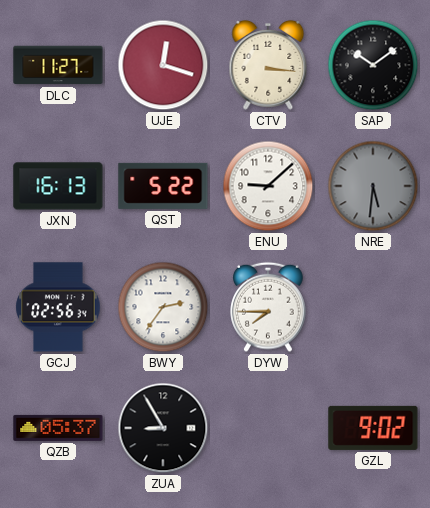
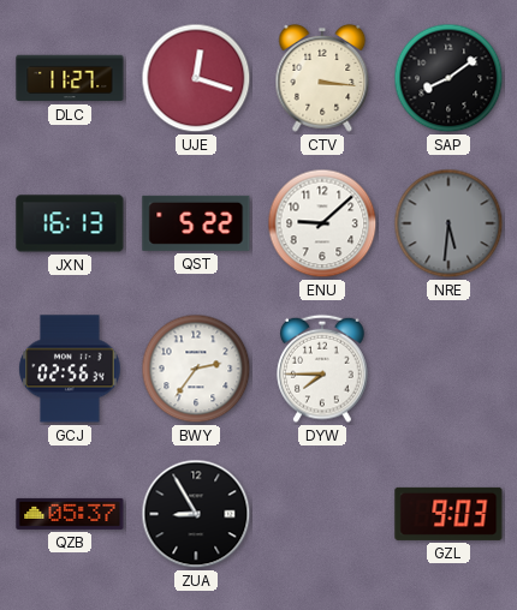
SAP: 10:09 -> 8:09 (448, 78)
GZL: 9:02 -> 9:03 (448, 514)
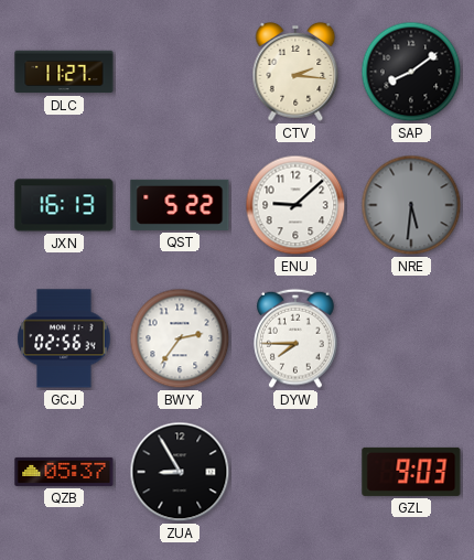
UJE: 12:18 -> none (196, 78)
CTV: 3:16 -> 2:16 (295, 72)
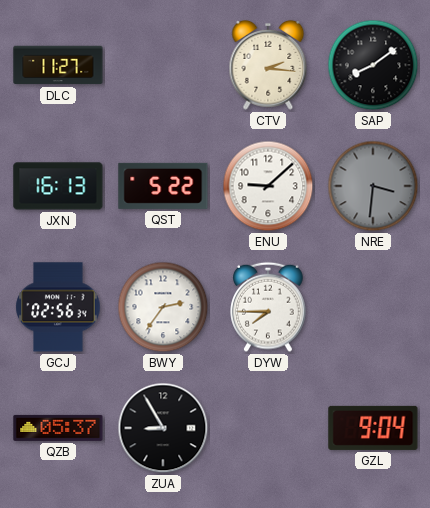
NRE: 5:31 -> 3:31 (373, 186)
GZL: 9:03 -> 9:04 (373, 428)
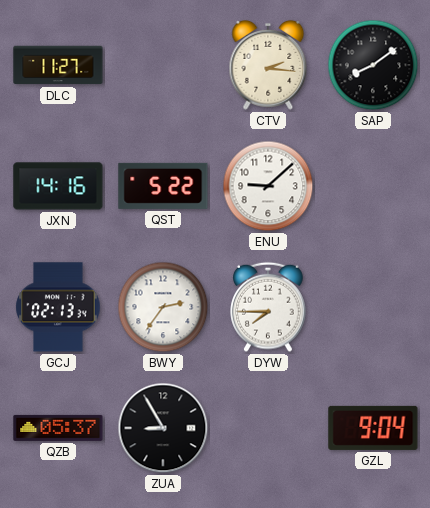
JXN: 16:13 -> 14:16 (58, 186)
NRE: 3:31 -> none (373, 186)
GCJ: 02:56 -> 02:13 (58, 307)
